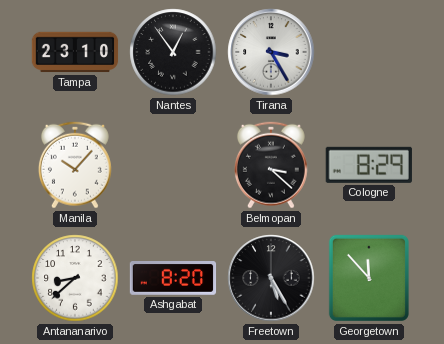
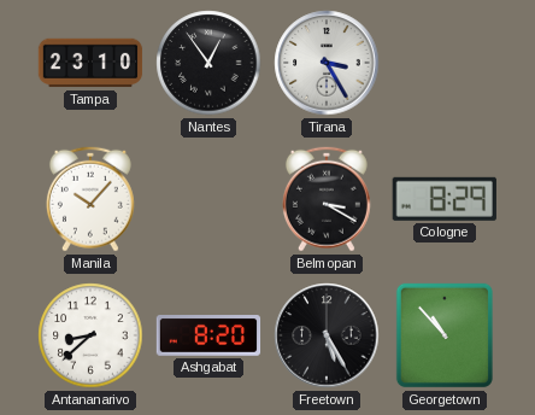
Belmopan: 3:22 -> 3:20 (327, 199)
Georgetown: 11:53 -> 10:53 (445, 335)
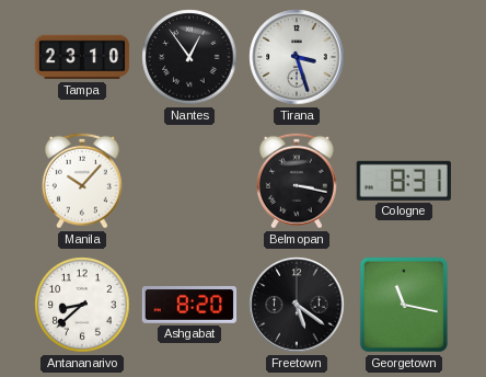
Tirana: 3:25 -> 3:27 (297, 57)
Belmopan: 3:20 -> 3:17 (297, 181)
Cologne: 8:29 -> 8:31 (404, 181)
Freetown: 5:25 -> 5:21 (297, 305)
Georgetown: 10:53 -> 11:17 (404, 305)
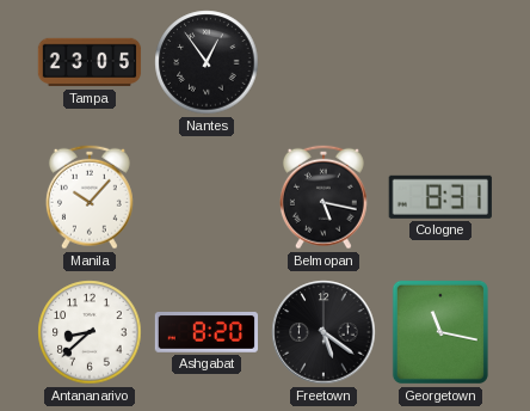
Tampa: 23:10 -> 23:05 (90, 62)
Tirana: 3:27 -> none (297, 57)
Belmopan: 3:17 -> 5:17 (323, 197)
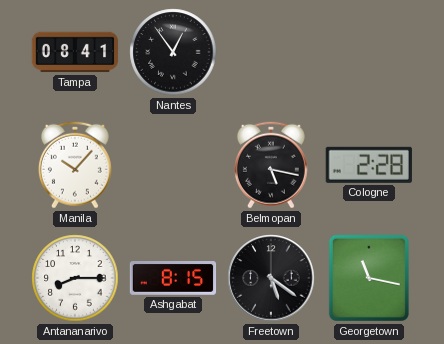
Tampa: 23:05 -> 08:41 (75, 52)
Cologne: 8:31 -> 2:28 (369, 165)
Antananarivo: 8:38 -> 8:15 (75, 278)
Ashgabat: 8:20 -> 8:15 (173, 278)
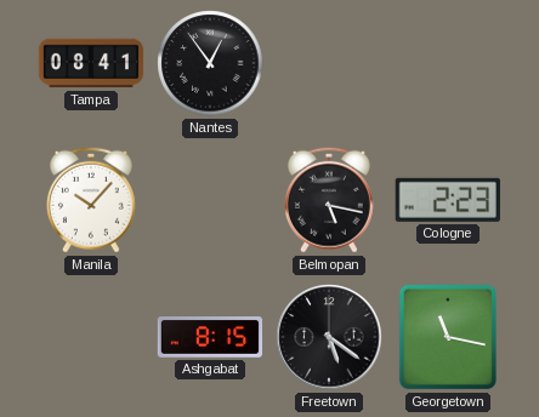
Cologne: 2:28 -> 2:23 (448, 200)
Antananarivo: 8:15 -> none (75, 278)
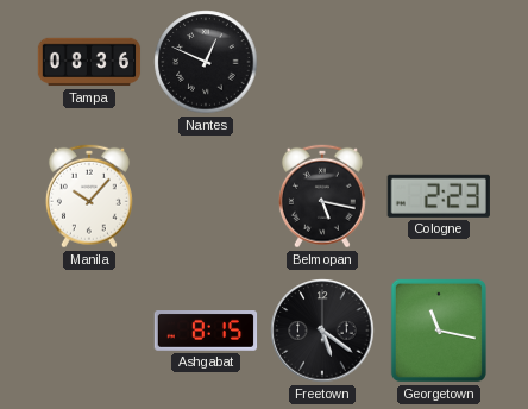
Tampa: 08:41 -> 08:36 (89, 62)
Nantes: 12:54 -> 12:49 (206, 62)
